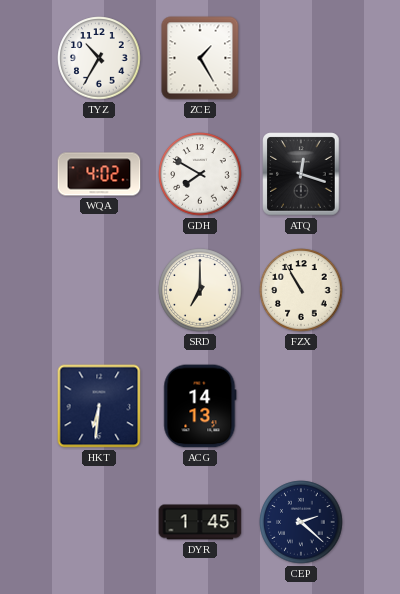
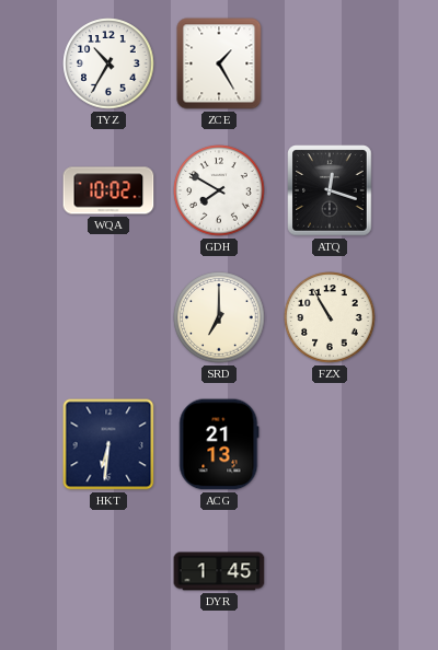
WQA: 4:02 -> 10:02 (108, 190)
ACG: 14:13 -> 21:13 (219, 444)
CEP: 2:22 -> none (301, 522)
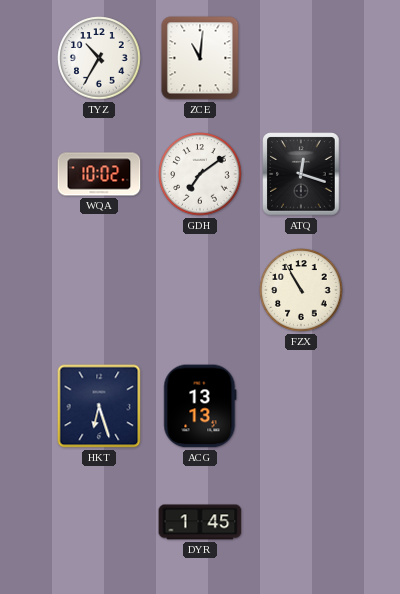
ZCE: 1:25 -> 11:01 (200, 58)
GDH: 7:50 -> 7:09 (200, 174)
SRD: 7:00 -> none (219, 317)
HKT: 6:31 -> 6:27 (99, 406)
ACG: 21:13 -> 13:13 (200, 406)
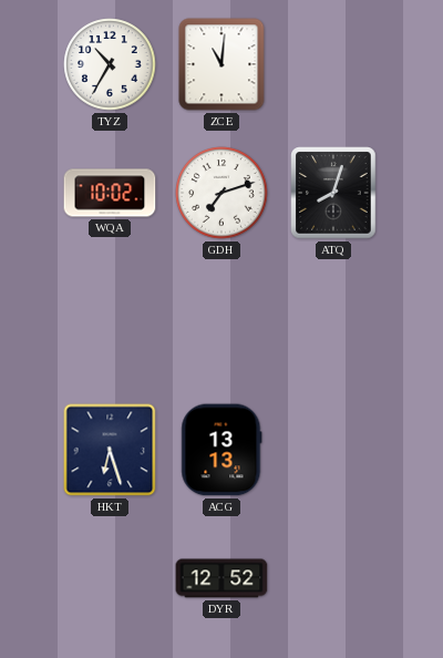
GDH: 7:09 -> 7:12 (221, 193)
ATQ: 12:18 -> 8:03 (333, 193)
FZX: 10:55 -> none (301, 290)
DYR: 1:45 -> 12:52 (221, 578)
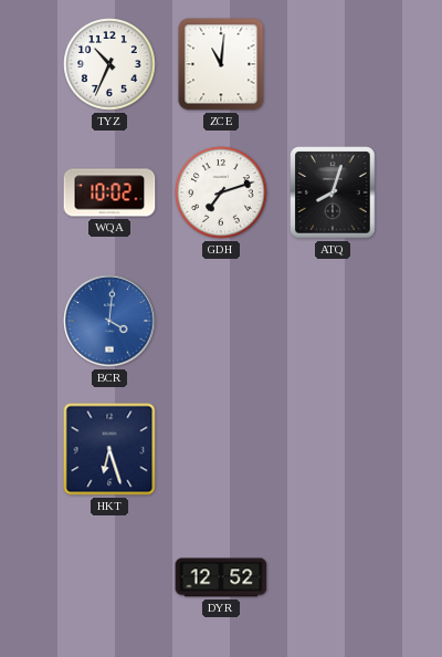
TYZ: 10:35 -> 10:34 (109, 64)
BCR: none -> 4:01 (109, 321)
ACG: 13:13 -> none (221, 450)
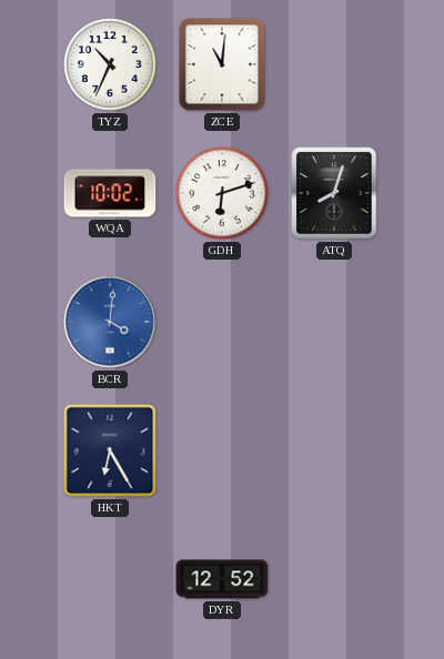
GDH: 7:12 -> 6:12 (222, 193)
HKT: 6:27 -> 6:25 (110, 450)
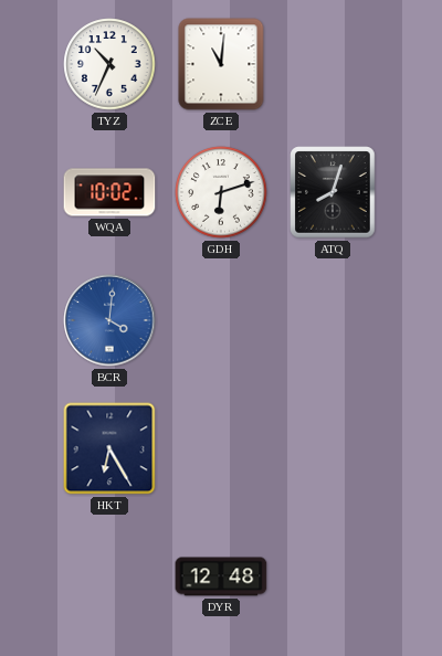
DYR: 12:52 -> 12:48 (221, 576)
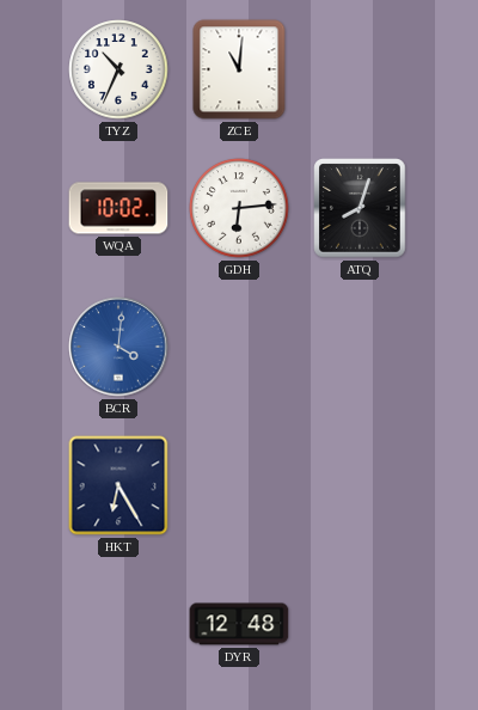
GDH: 6:12 -> 6:14 (239, 208)
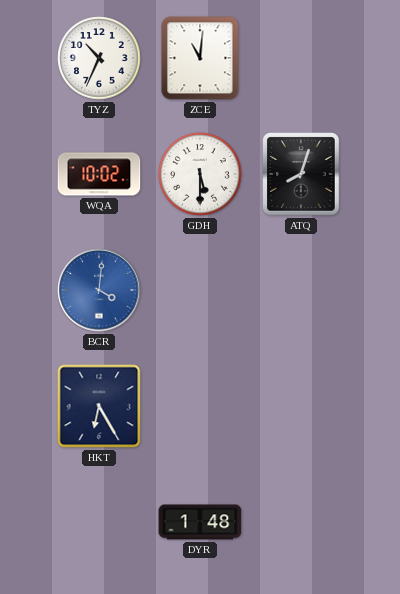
GDH: 6:14 -> 5:30 (200, 174)
DYR: 12:48 -> 1:48 (200, 522)
